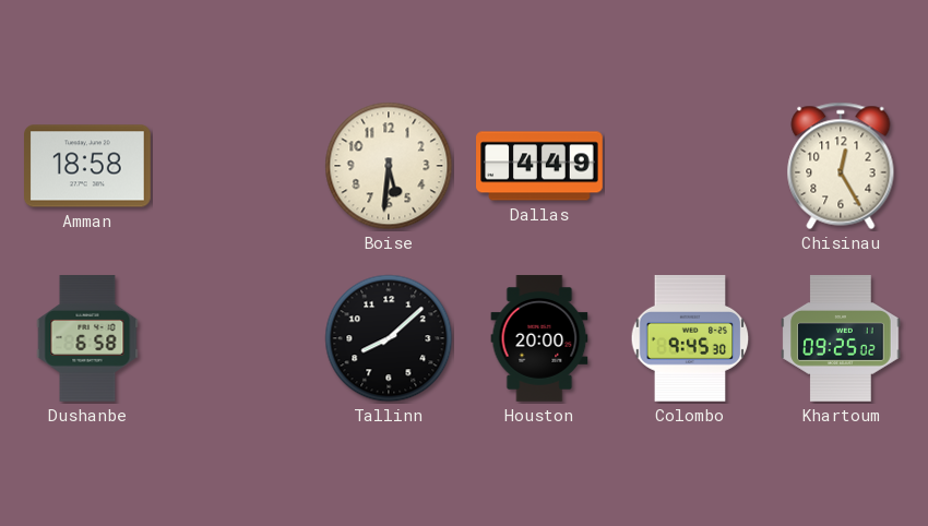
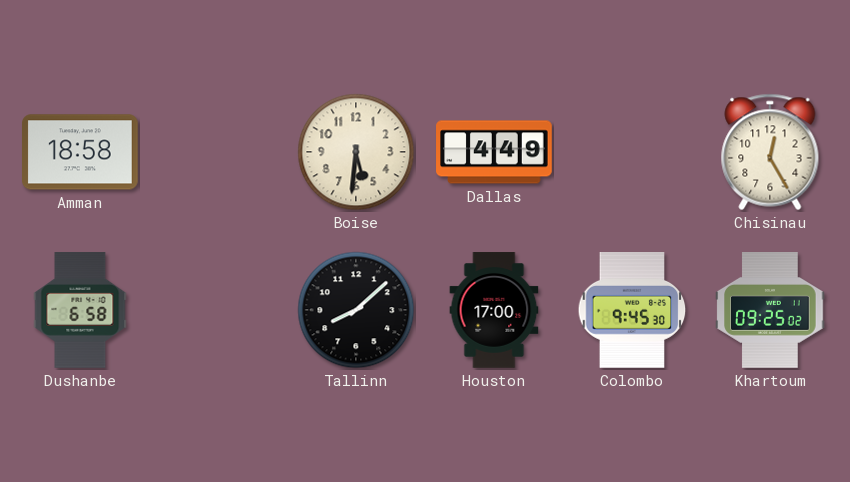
Houston: 20:00 -> 17:00 (494, 310)
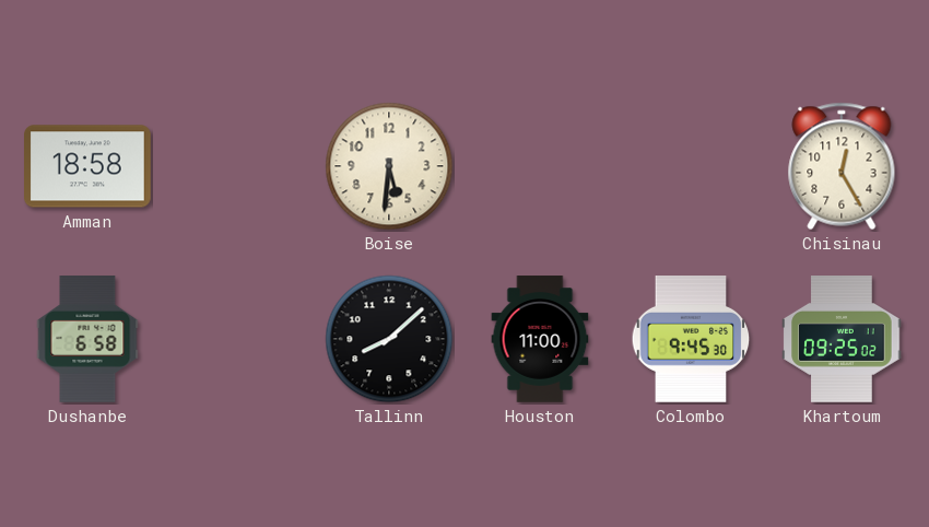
Dallas: 4:49 -> none (494, 152)
Houston: 17:00 -> 11:00 (540, 339)
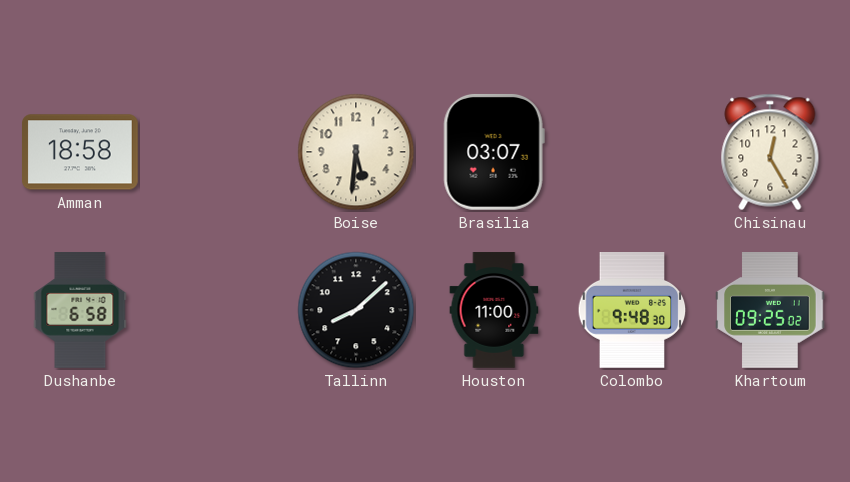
Brasilia: none -> 03:07 (494, 152)
Colombo: 9:45 -> 9:48 (632, 311)
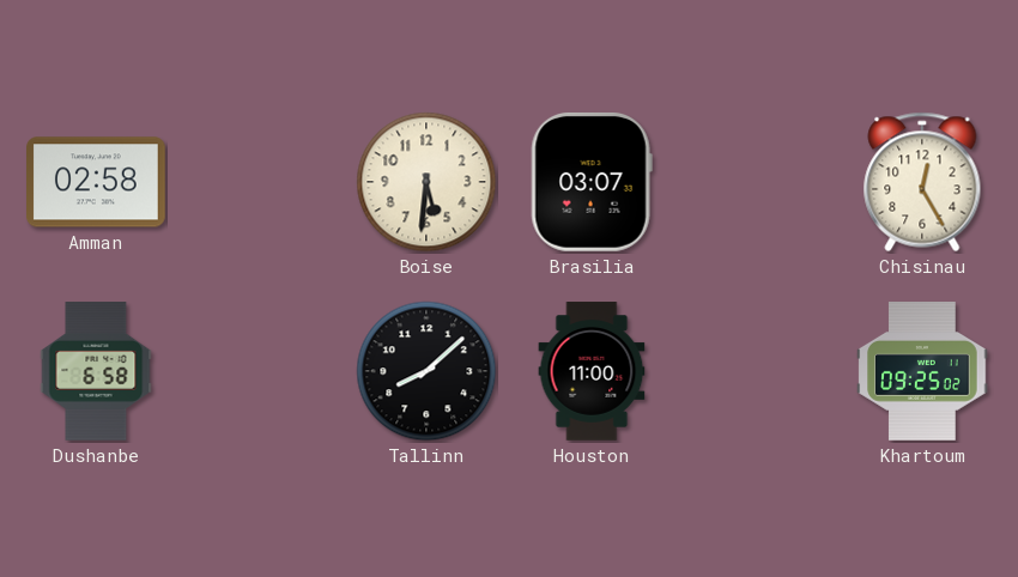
Amman: 18:58 -> 02:58 (97, 182)
Colombo: 9:48 -> none (632, 311)
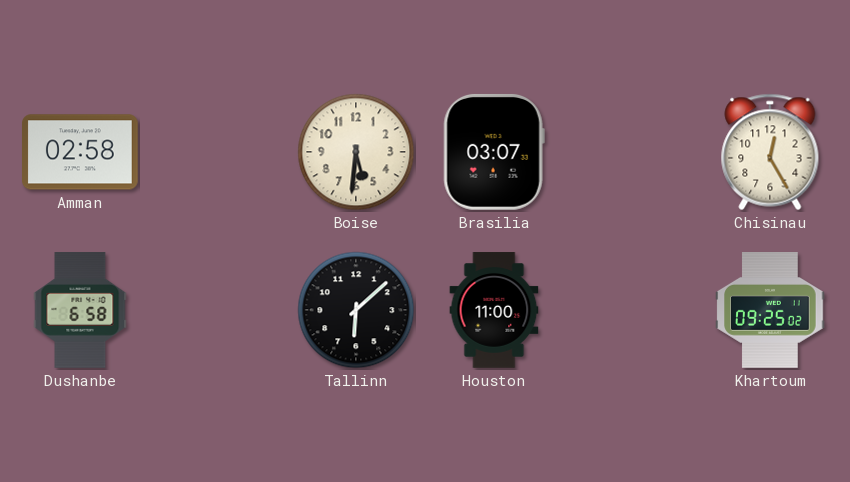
Tallinn: 8:08 -> 6:08 (356, 310)
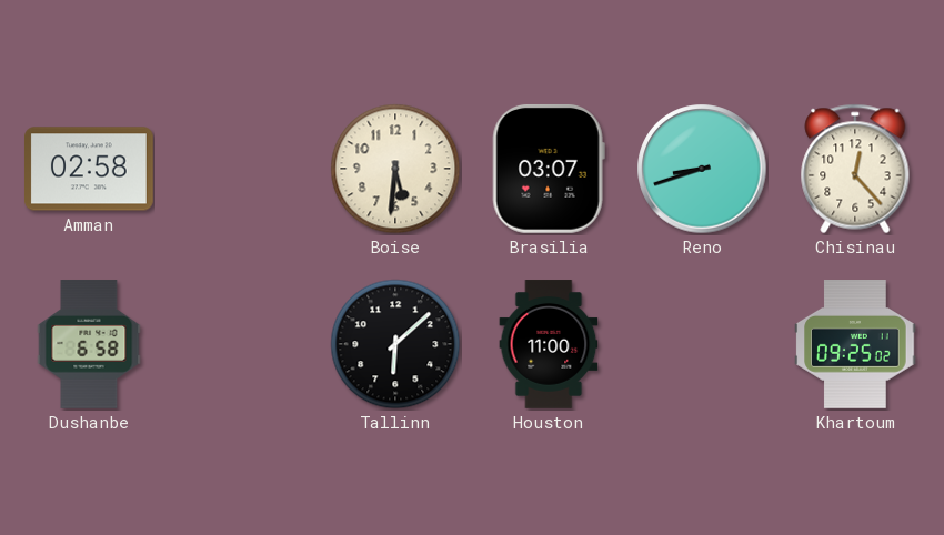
Reno: none -> 8:42 (702, 169)
Chisinau: 12:25 -> 12:23 (855, 169)
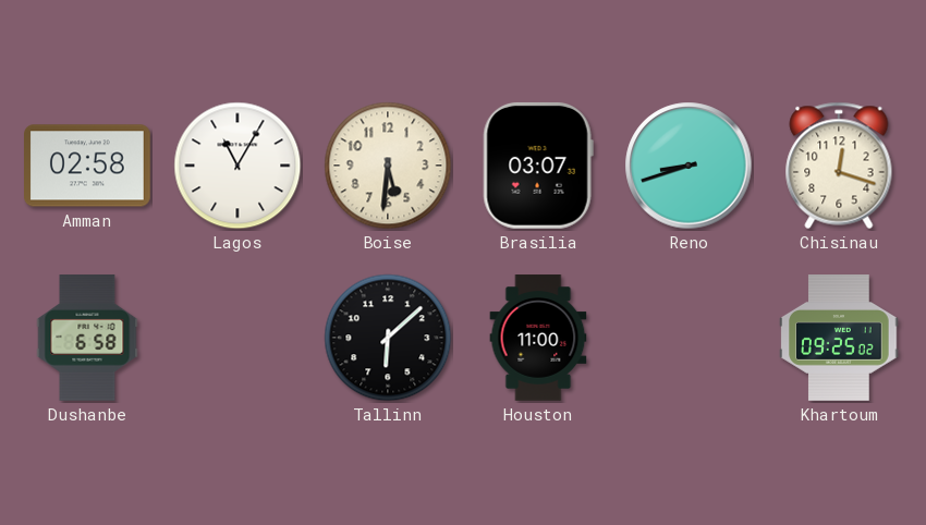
Lagos: none -> 11:05 (237, 166)
Chisinau: 12:23 -> 12:18 (839, 166)
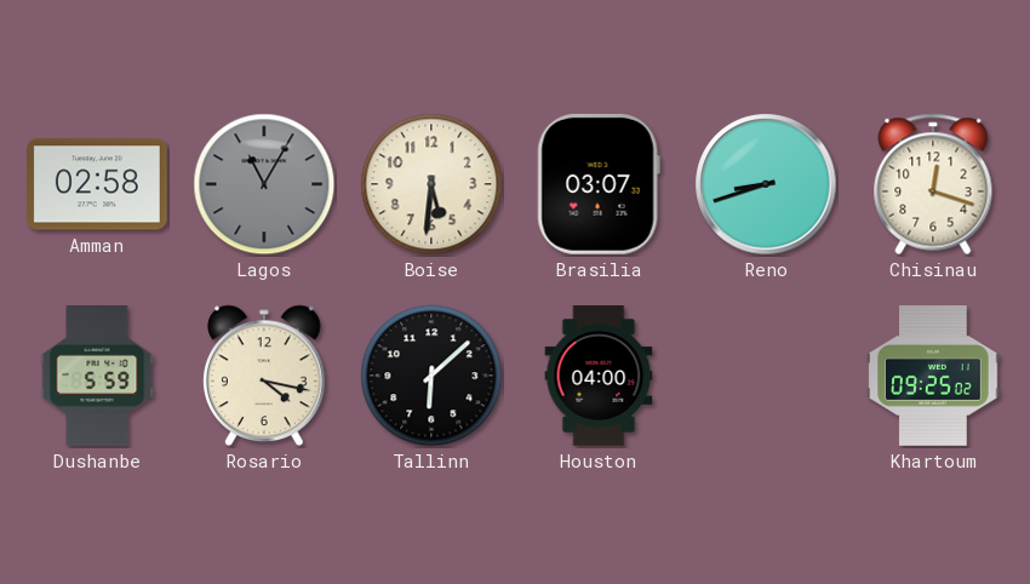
Lagos dial: white -> grey (264, 184)
Dushanbe: 6:58 -> 5:59 (97, 376)
Rosario: none -> 4:17 (265, 376)
Houston: 11:00 -> 04:00 (599, 376)
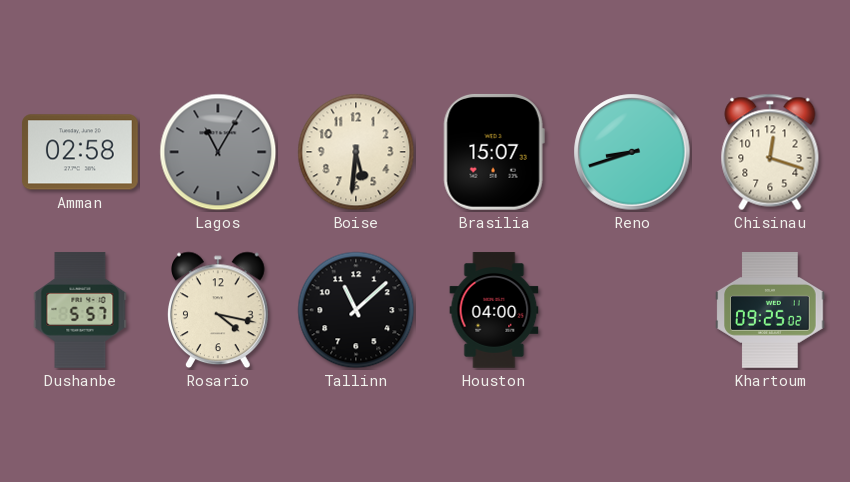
Brasilia: 03:07 -> 15:07 (494, 152)
Dushanbe: 5:59 -> 5:57 (80, 310)
Tallinn: 6:08 -> 11:08 (356, 310)
